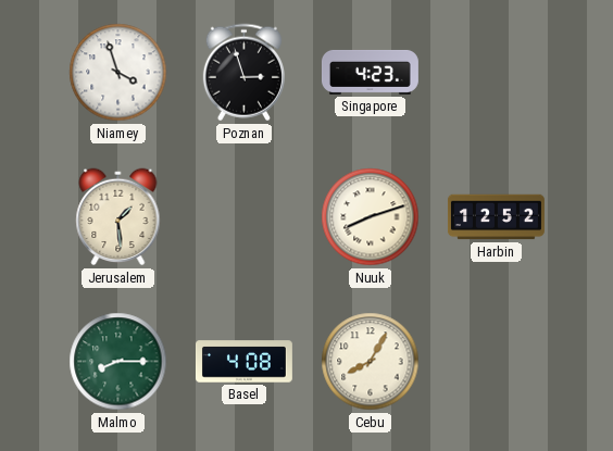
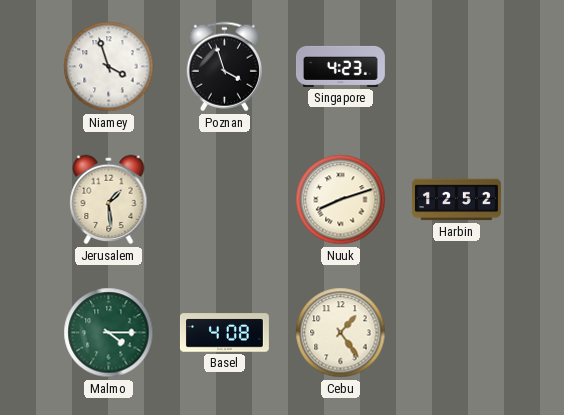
Poznan: 2:57 -> 3:57 (224, 67)
Malmo: 8:15 -> 4:15 (109, 333)
Cebu: 8:05 -> 1:24 (341, 333)
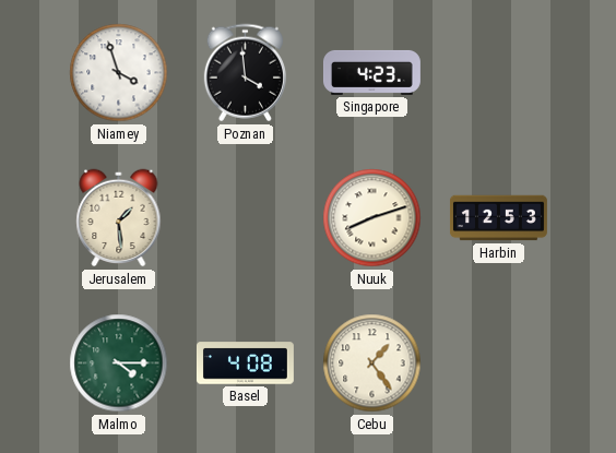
Poznan: 3:57 -> 3:59 (245, 73)
Harbin: 12:52 -> 12:53 (498, 218)
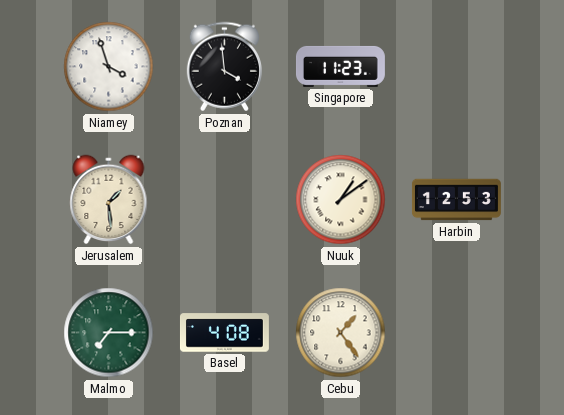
Singapore: 4:23 -> 11:23 (340, 66)
Nuuk: 8:12 -> 1:09 (341, 200)
Malmo: 4:15 -> 7:15 (109, 333)
